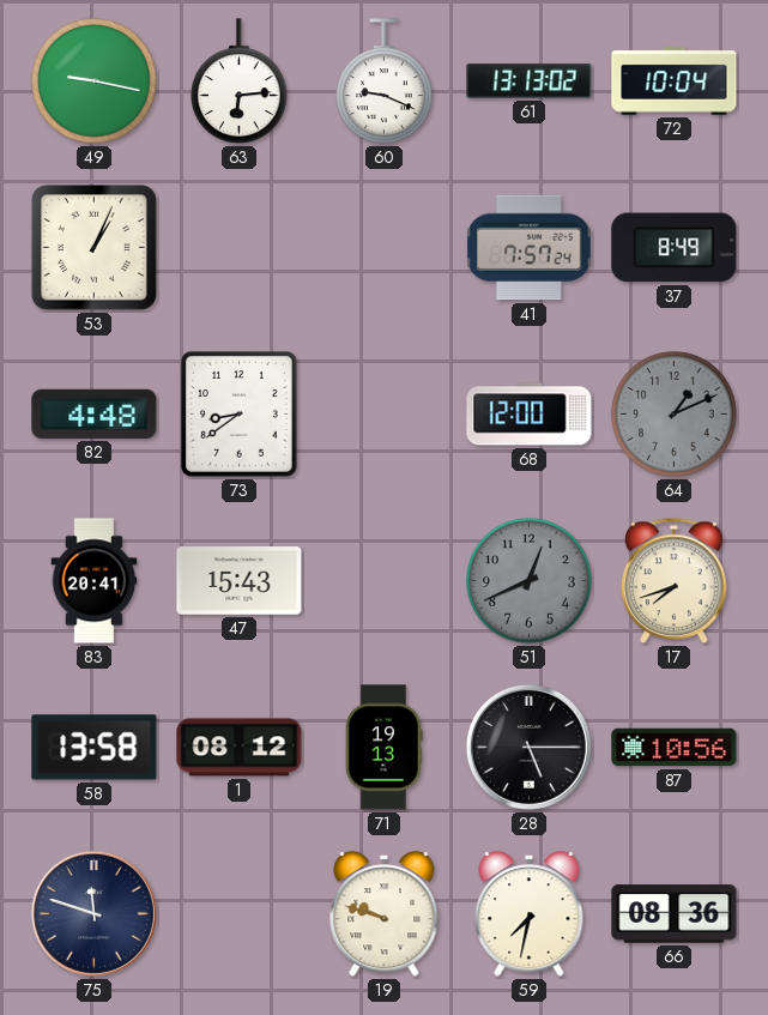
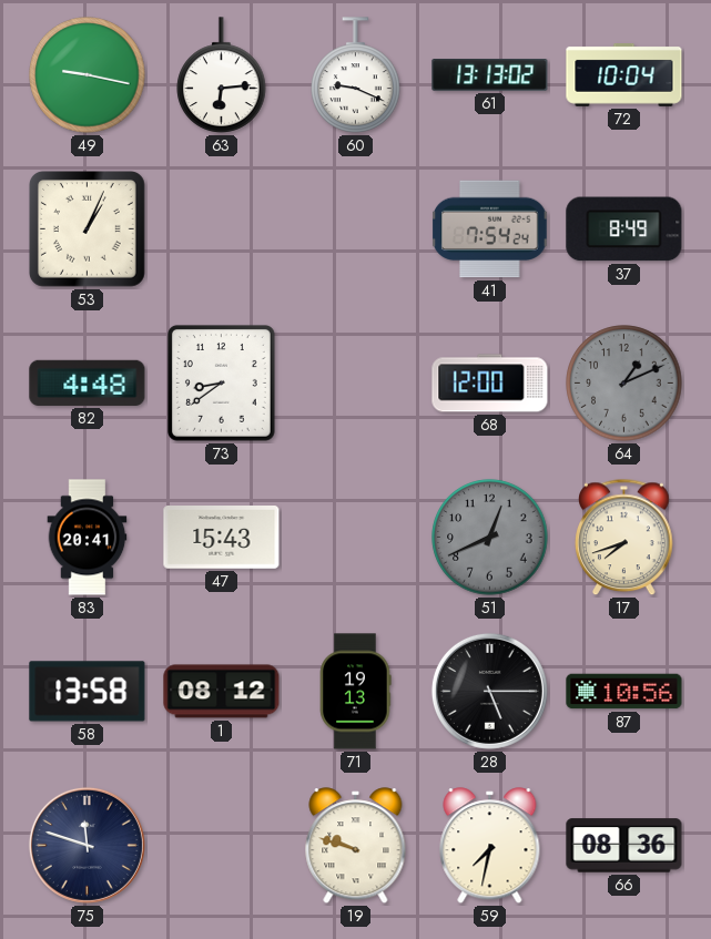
41: 7:57 -> 7:54 (490, 229)
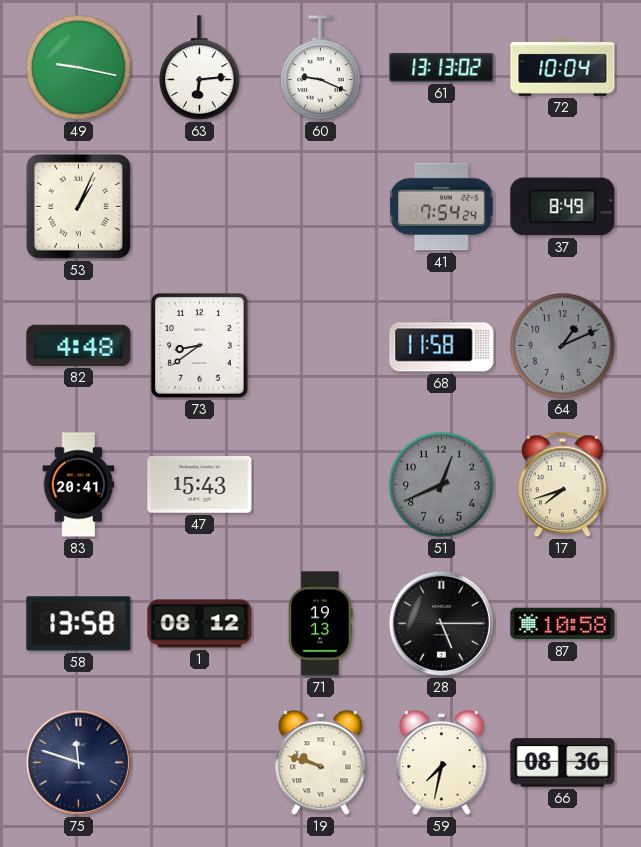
68: 12:00 -> 11:58 (442, 346)
87: 10:56 -> 10:58 (563, 624)
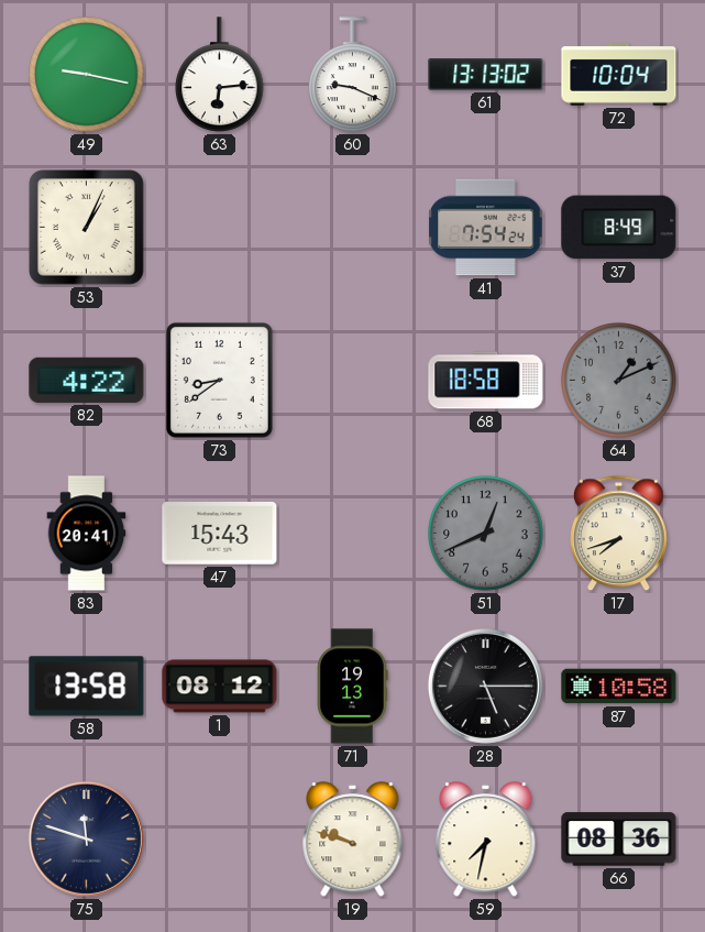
82: 4:48 -> 4:22 (87, 380)
68: 11:58 -> 18:58 (486, 381)
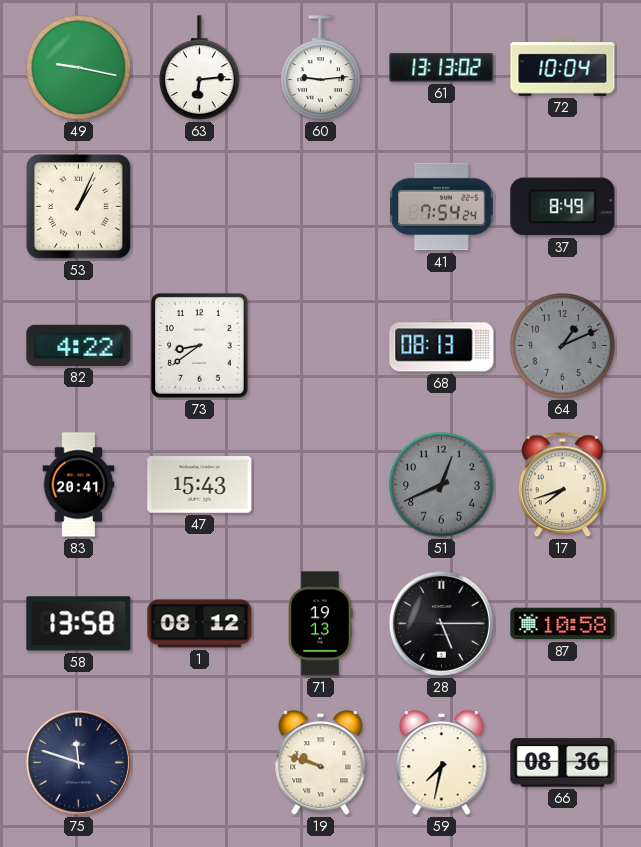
60: 9:19 -> 9:14 (321, 68)
68: 18:58 -> 08:13 (442, 346)
